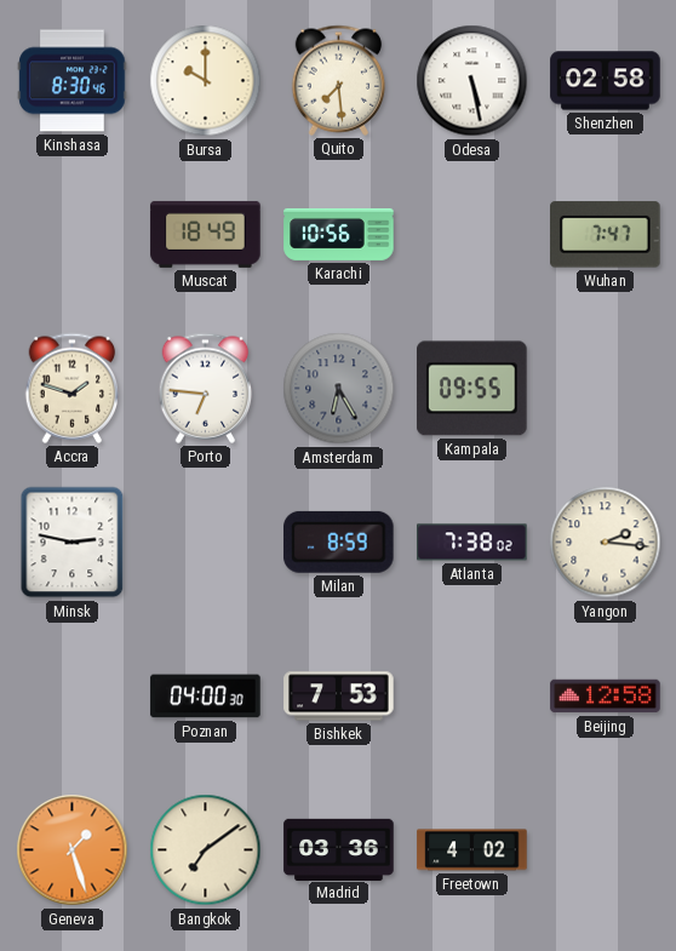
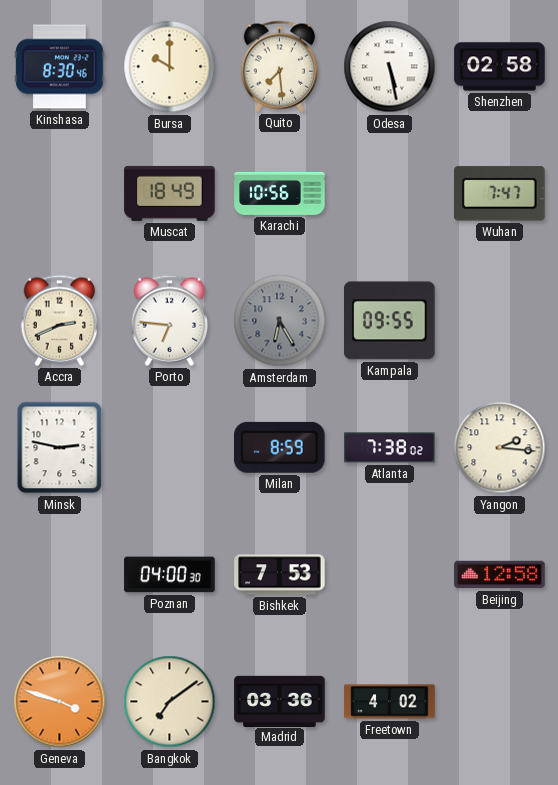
Accra: 1:48 -> 2:41 (60, 320)
Geneva: 1:27 -> 3:48 (60, 702)
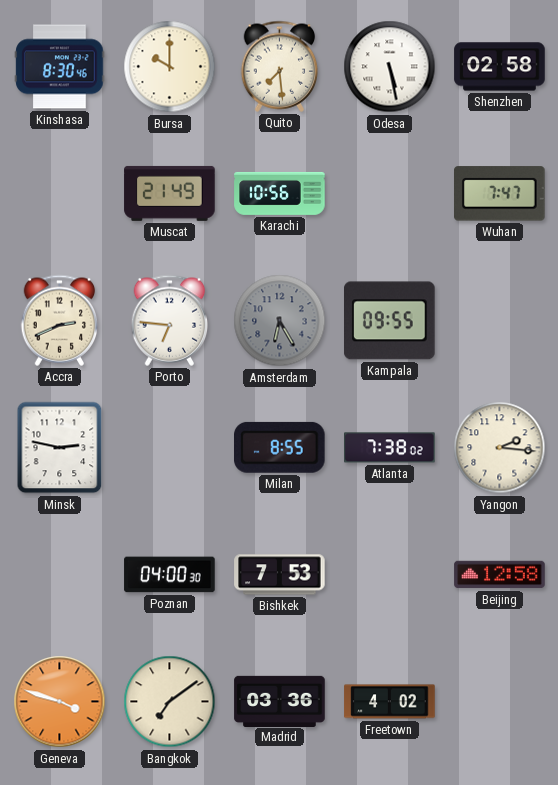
Muscat: 18:49 -> 21:49 (170, 193)
Milan: 8:59 -> 8:55 (280, 447)
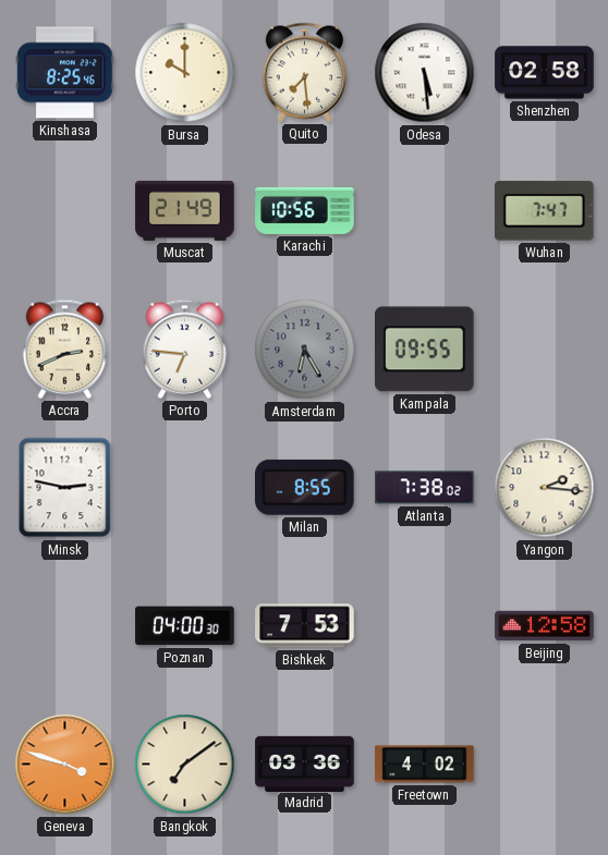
Kinshasa: 8:30 -> 8:25 (65, 73)
Odesa: 5:28 -> 5:29 (425, 73)
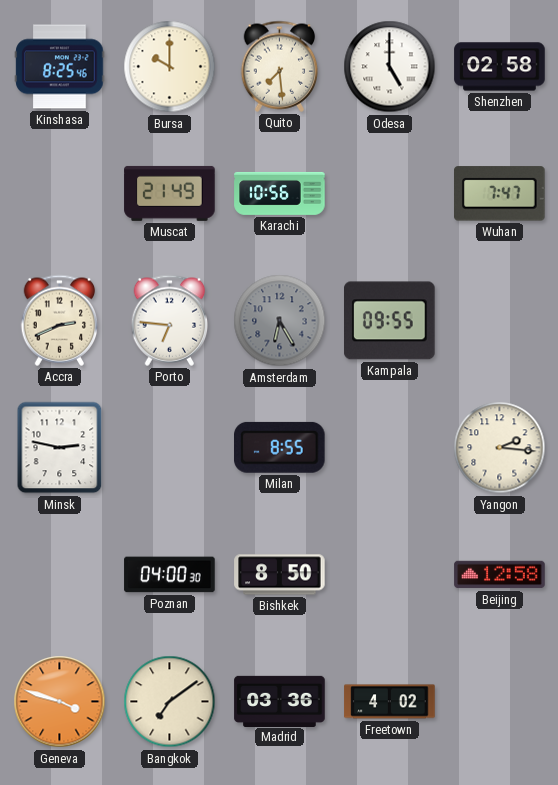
Odesa: 5:29 -> 5:00 (390, 67)
Atlanta: 7:38 -> none (425, 488)
Bishkek: 7:53 -> 8:50 (280, 575)
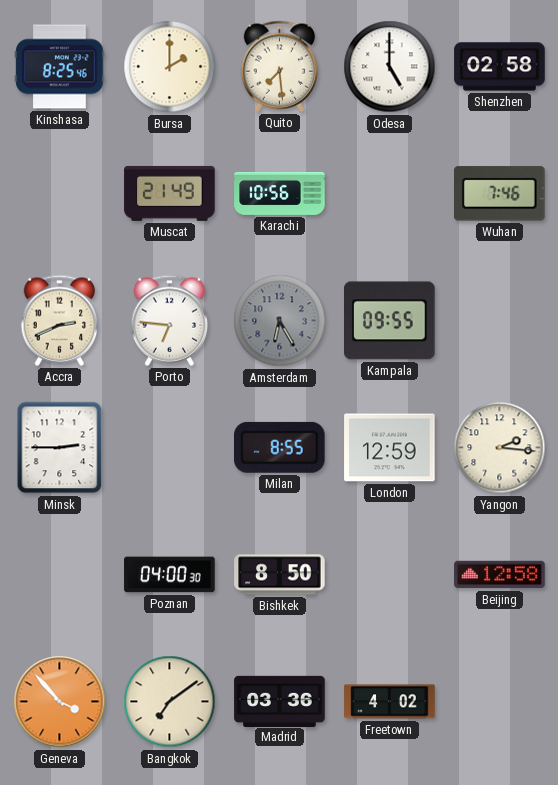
Bursa: 10:00 -> 2:00 (170, 67)
Wuhan: 7:47 -> 7:46 (500, 194)
Minsk: 2:47 -> 2:45 (60, 448)
London: none -> 12:59 (390, 448)
Geneva: 3:48 -> 3:53 (60, 702)
